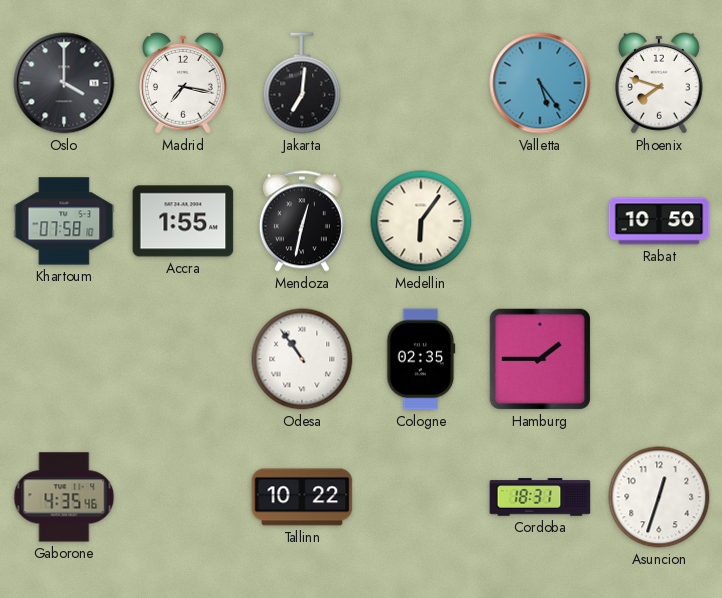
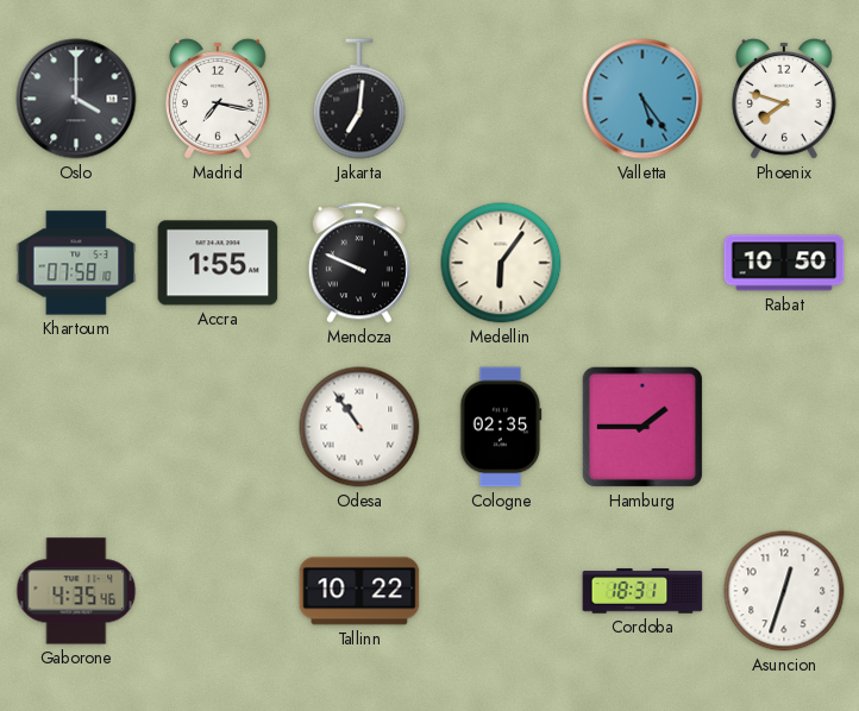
Mendoza: 12:32 -> 9:49 (359, 263)
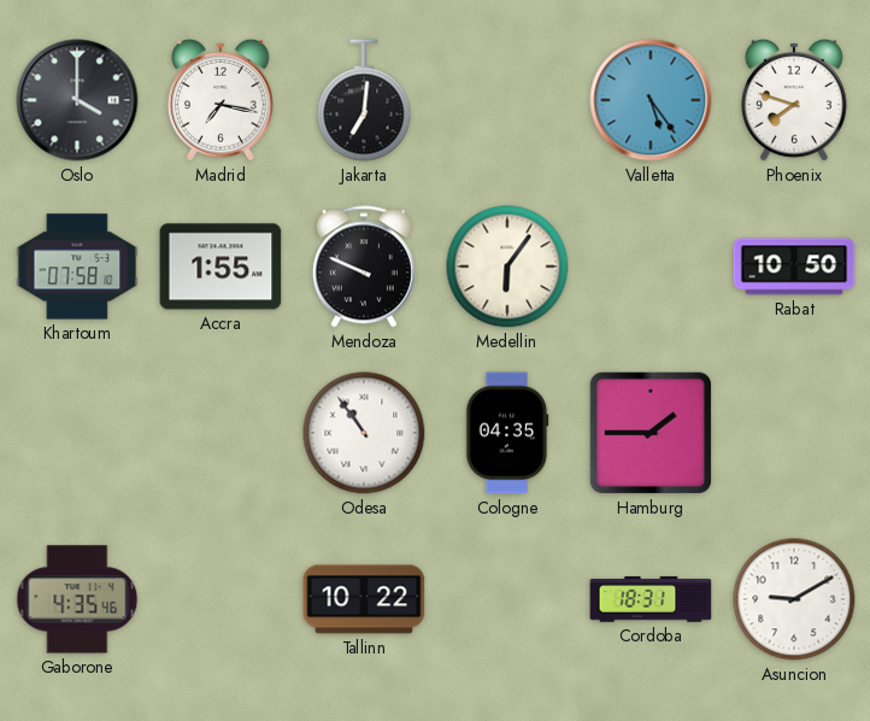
Cologne: 02:35 -> 04:35 (507, 433)
Asuncion: 12:33 -> 9:10 (794, 599)
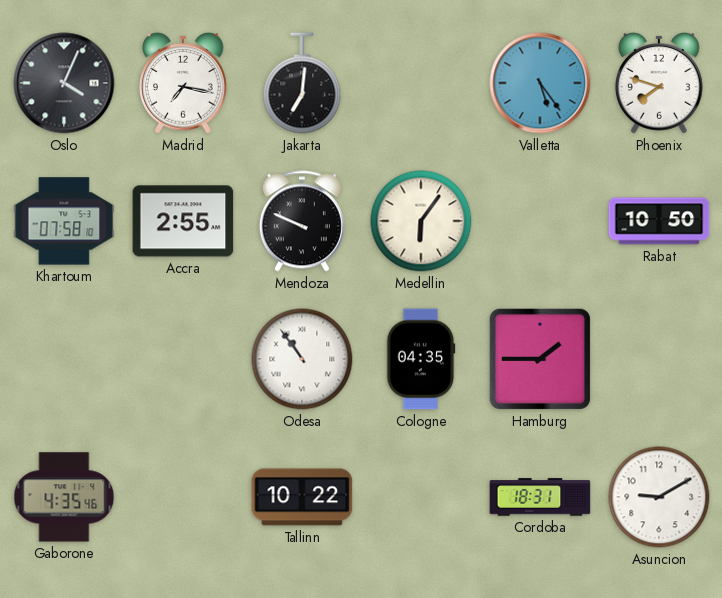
Oslo: 4:00 -> 4:04 (64, 83)
Accra: 1:55 -> 2:55 (183, 221)
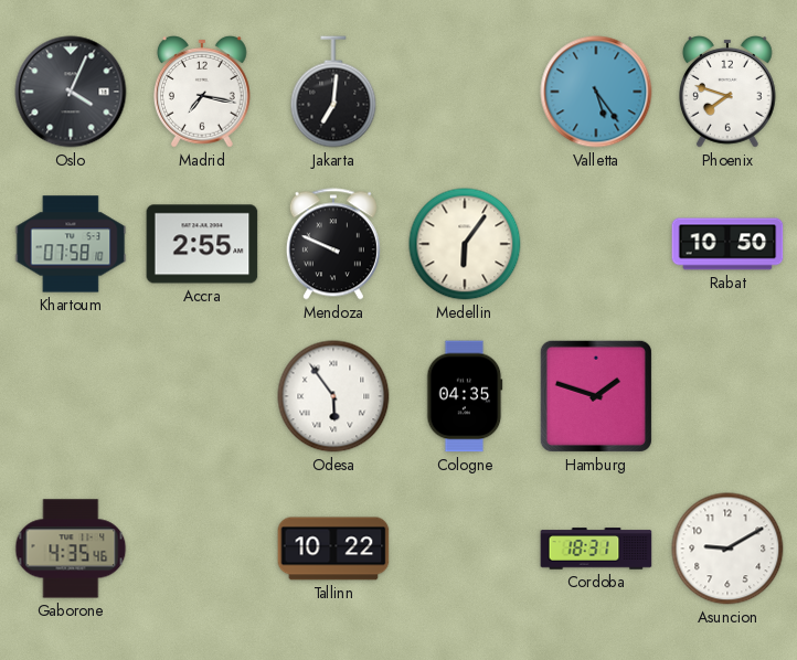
Odesa: 10:54 -> 5:54 (333, 396)
Hamburg: 1:45 -> 1:48 (596, 396)
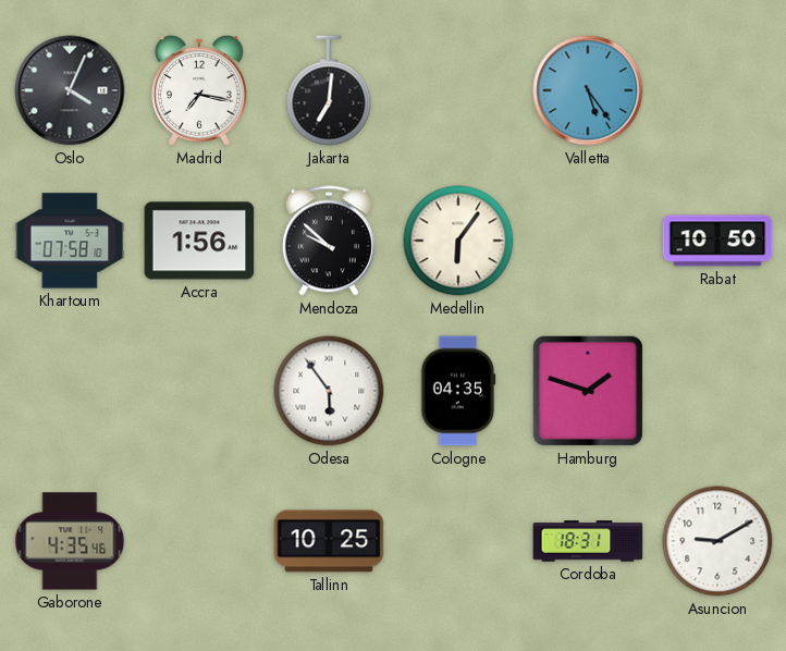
Phoenix: 7:48 -> none (729, 93)
Accra: 2:55 -> 1:56 (199, 241)
Mendoza: 9:49 -> 9:52 (329, 241)
Tallinn: 10:22 -> 10:25 (329, 541)
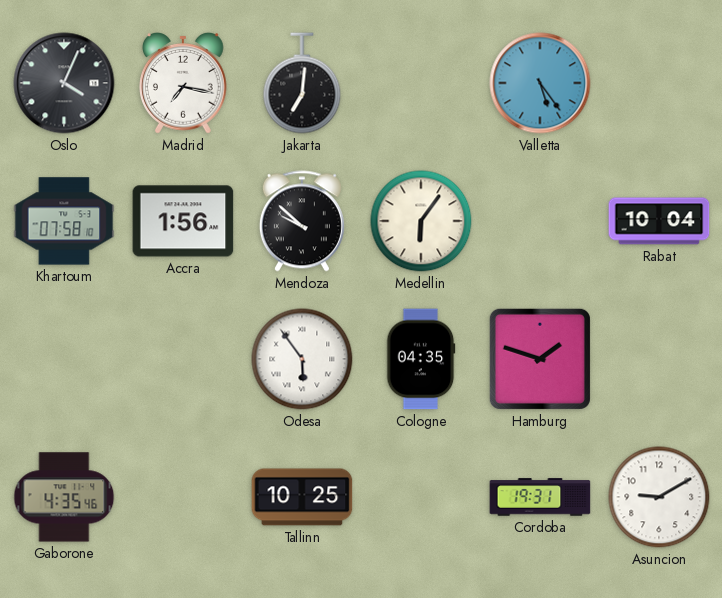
Rabat: 10:50 -> 10:04 (659, 221)
Cordoba: 18:31 -> 19:31 (540, 497)
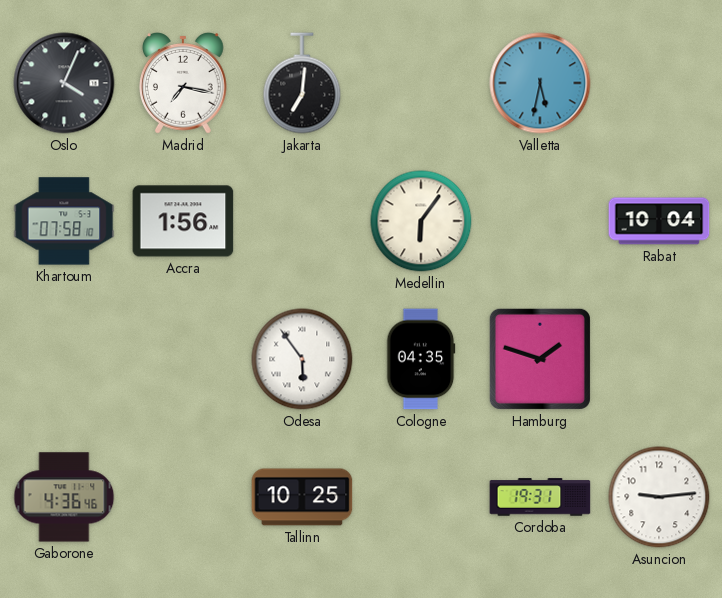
Valletta: 5:24 -> 5:32 (540, 83)
Mendoza: 9:52 -> none (302, 221)
Gaborone: 4:35 -> 4:36 (64, 497)
Asuncion: 9:10 -> 9:14 (659, 497)
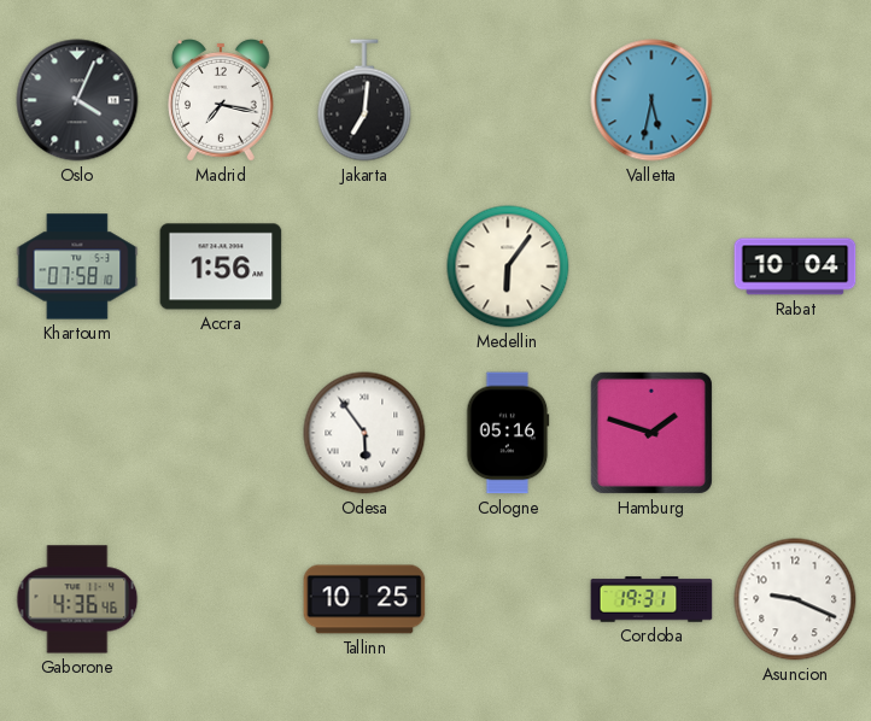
Cologne: 04:35 -> 05:16 (508, 433)
Asuncion: 9:14 -> 9:19 (795, 599)
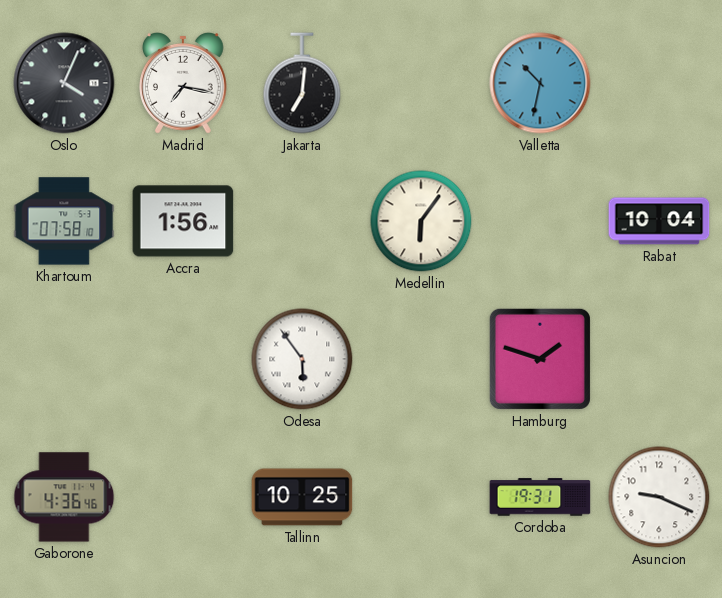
Valletta: 5:32 -> 10:32 (540, 83)
Cologne: 05:16 -> none (508, 433)
